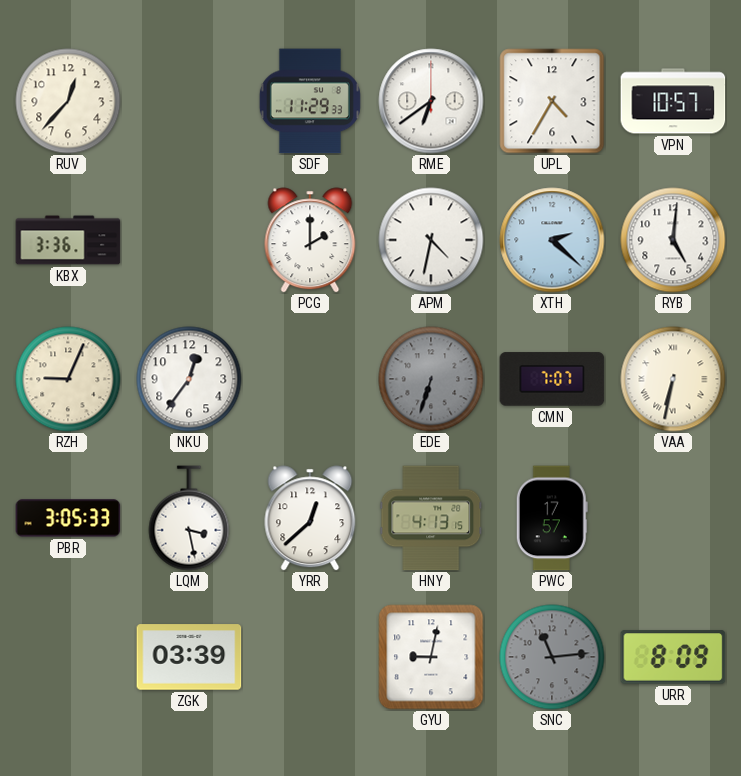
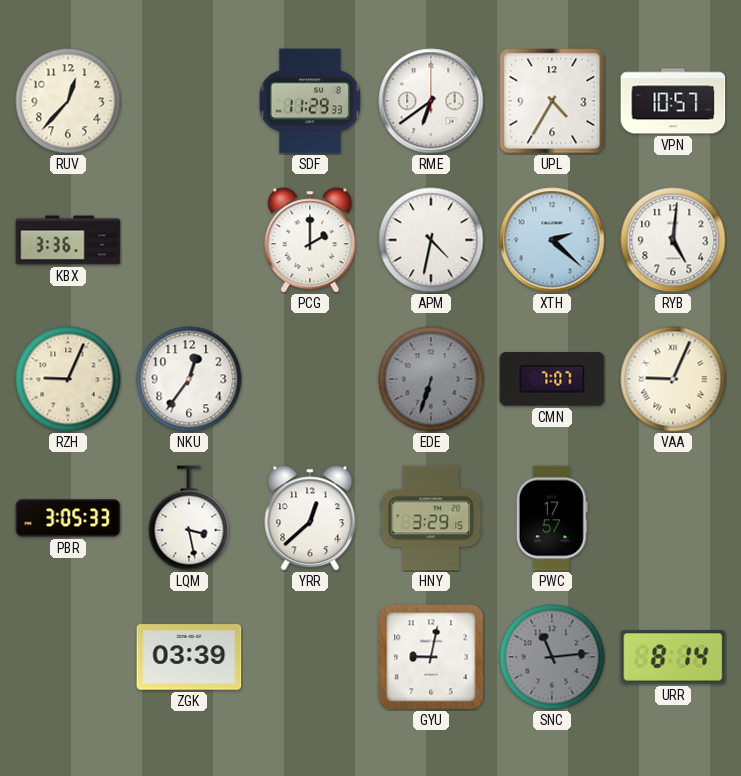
VAA: 6:32 -> 9:04 (673, 379)
HNY: 4:13 -> 3:29 (431, 518)
URR: 8:09 -> 8:14 (673, 657)
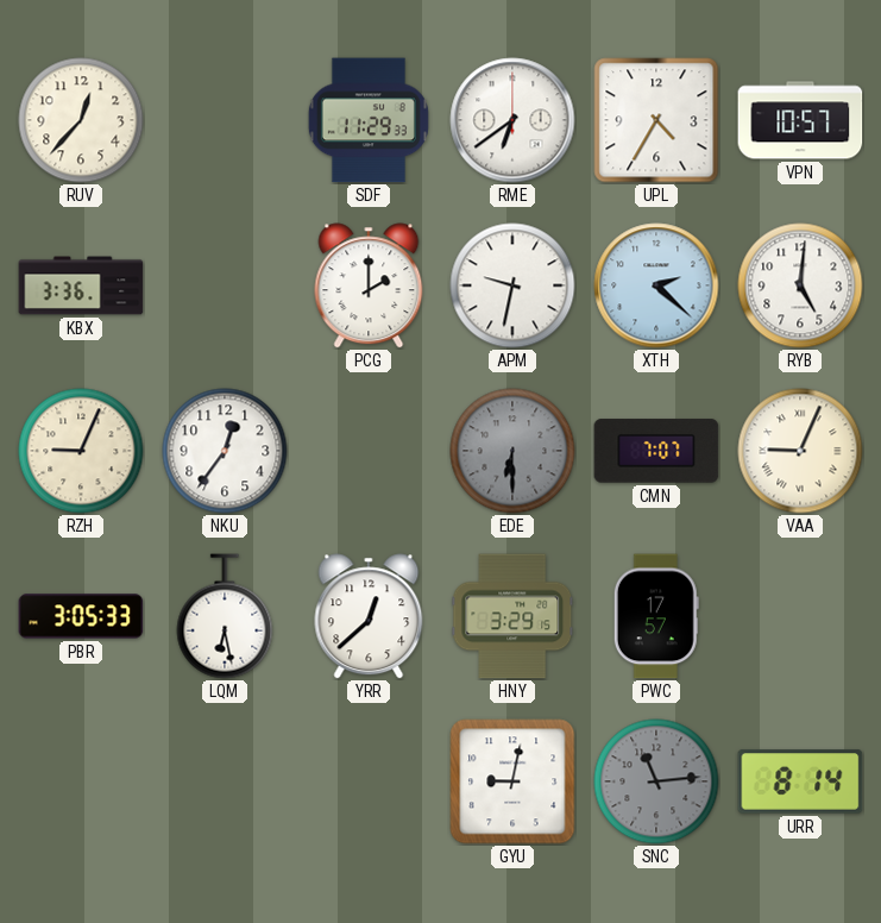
APM: 4:32 -> 9:32 (512, 285)
EDE: 6:33 -> 6:30 (512, 451)
LQM: 3:28 -> 6:28 (225, 616)
ZGK: 03:39 -> none (189, 657)
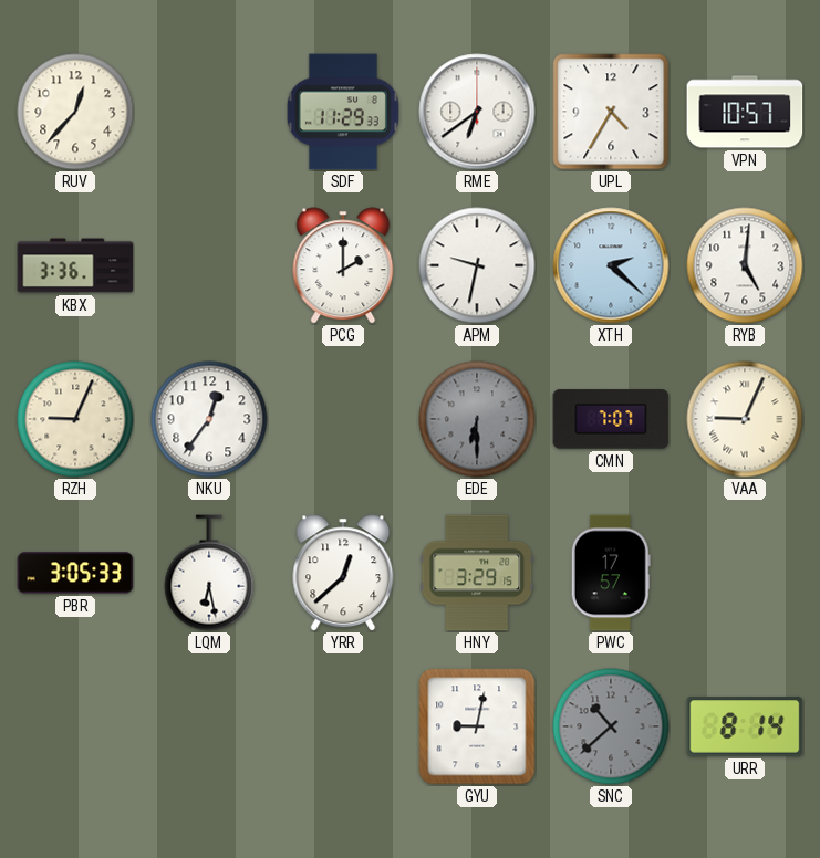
SNC: 11:14 -> 10:38 (611, 726)
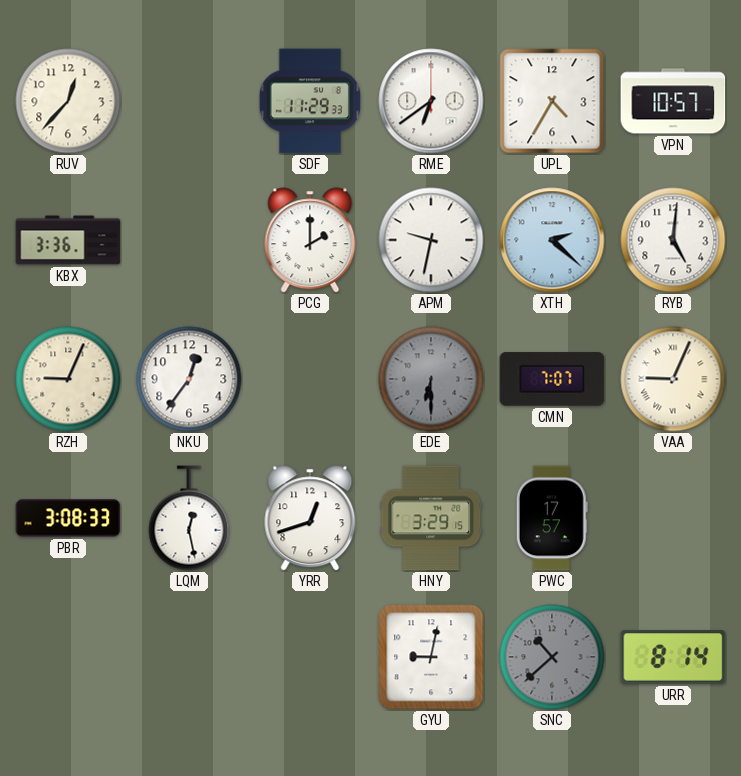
PBR: 3:05 -> 3:08 (68, 518)
LQM: 6:28 -> 12:28 (189, 518)
YRR: 12:38 -> 12:42 (310, 518)
